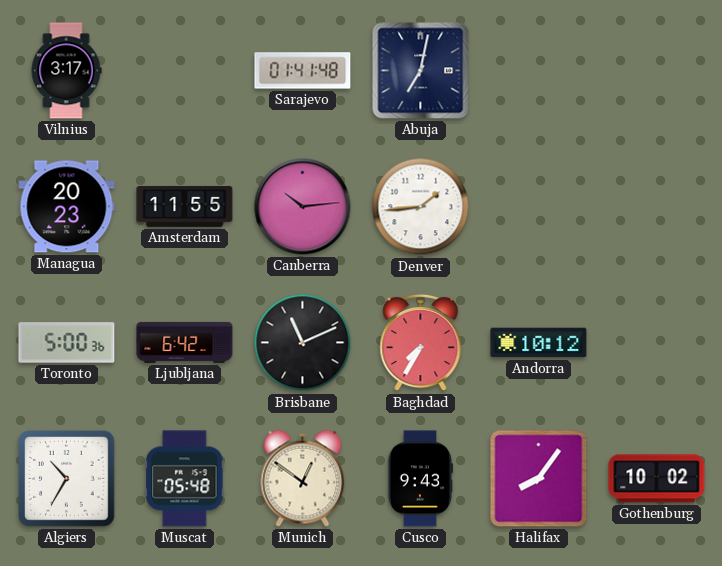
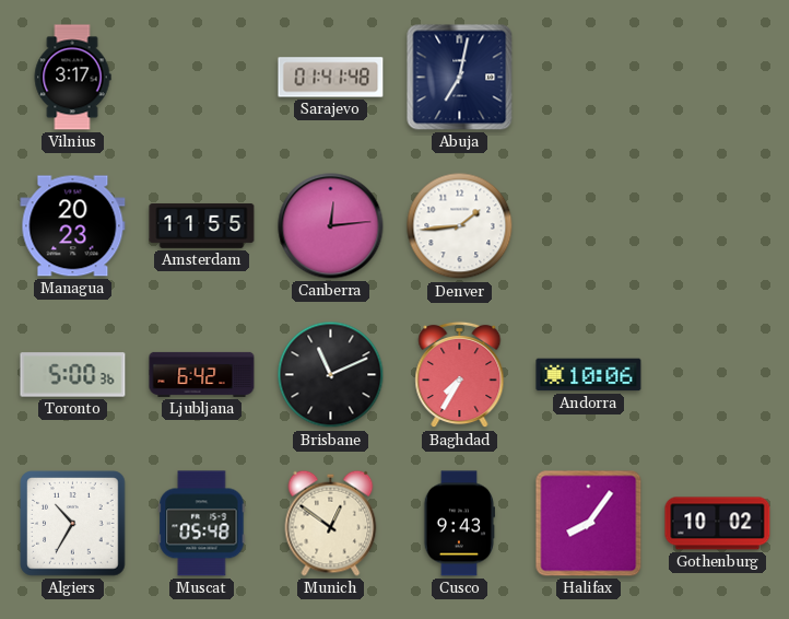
Canberra: 10:14 -> 12:14 (331, 226)
Andorra: 10:12 -> 10:06 (589, 375)
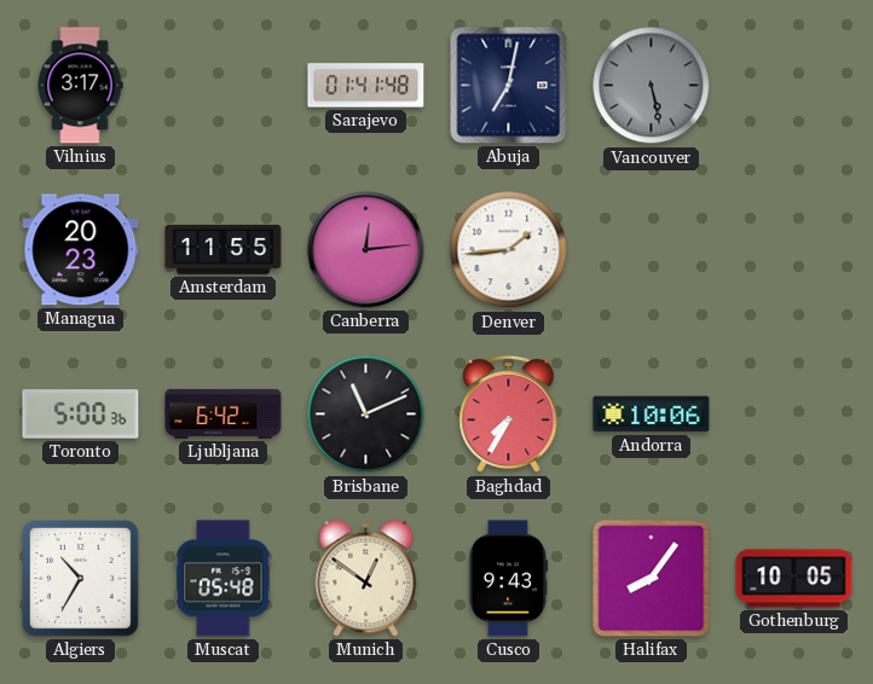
Vancouver: none -> 5:28 (652, 86)
Gothenburg: 10:02 -> 10:05 (794, 579)
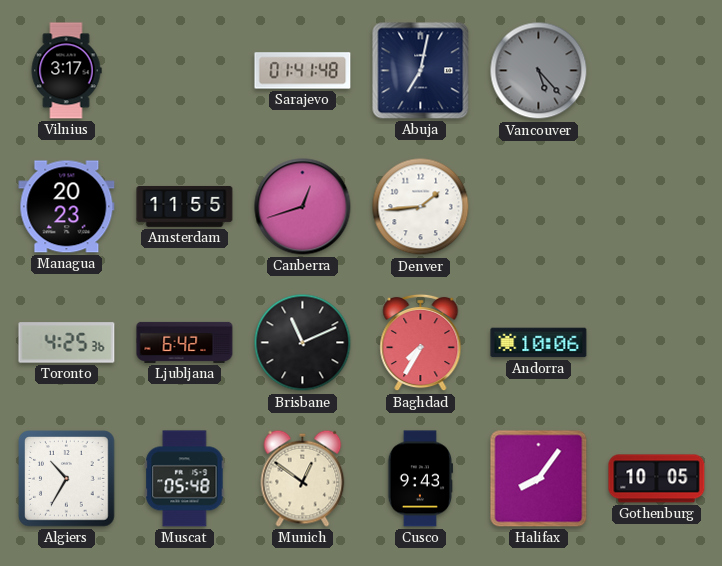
Vancouver: 5:28 -> 5:23 (539, 71)
Canberra: 12:14 -> 12:42 (303, 207)
Toronto: 5:00 -> 4:25 (67, 343)
